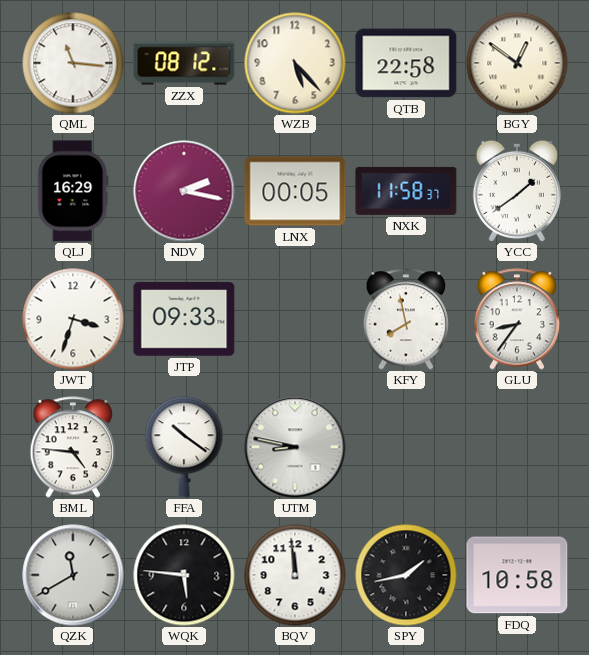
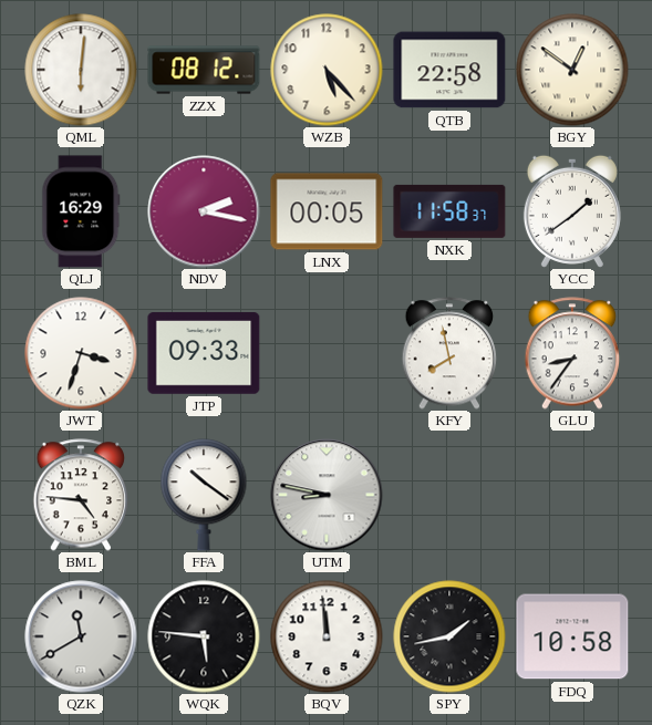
QML: 11:16 -> 6:01 (81, 70)
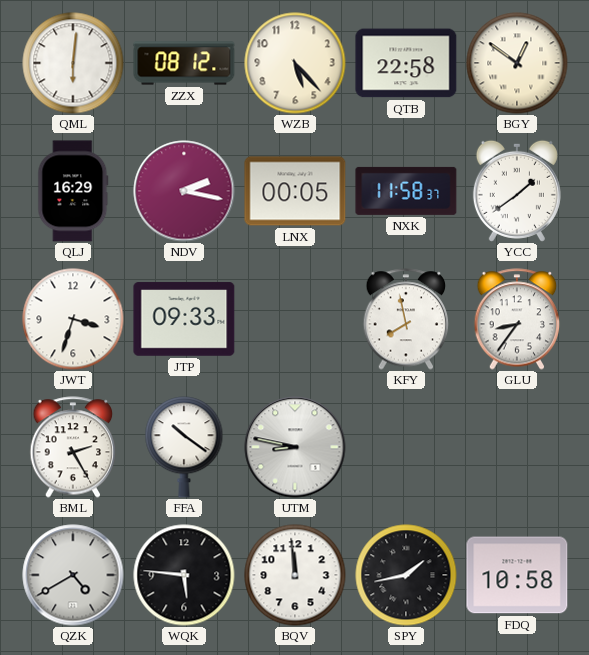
BML: 4:46 -> 2:25 (73, 447)
QZK: 11:40 -> 4:40 (73, 575)
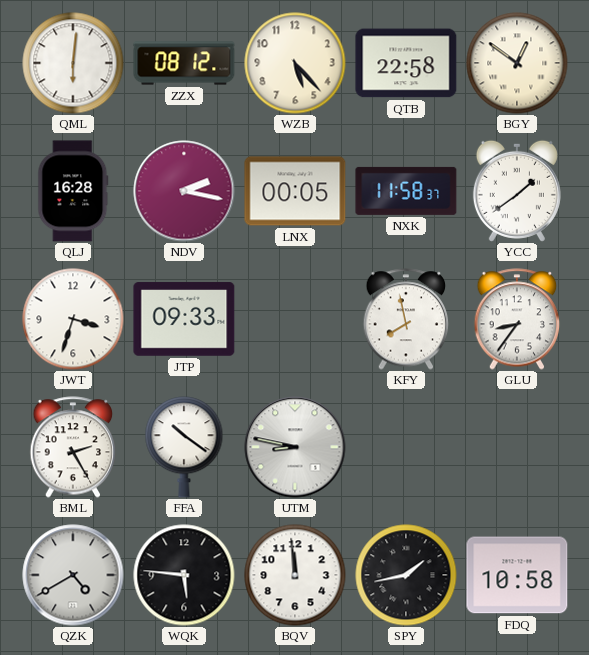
QLJ: 16:29 -> 16:28 (73, 191)
